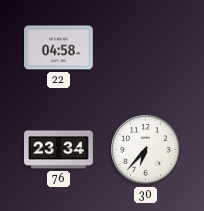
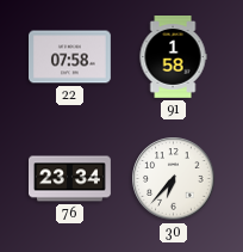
22: 04:58 -> 07:58 (70, 57)
91: none -> 1:58 (173, 57)
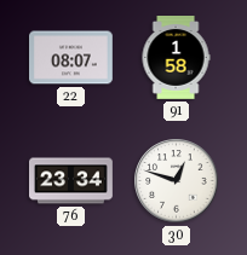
22: 07:58 -> 08:07 (71, 58)
30: 6:37 -> 12:48 (177, 181)
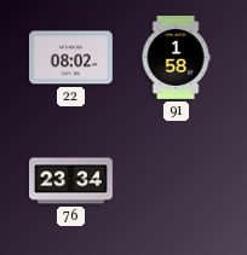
22: 08:07 -> 08:02 (71, 58)
30: 12:48 -> none (177, 181)
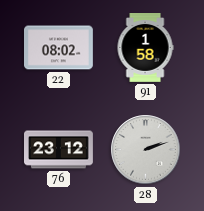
76: 23:34 -> 23:12 (59, 150)
28: none -> 2:12 (146, 150)
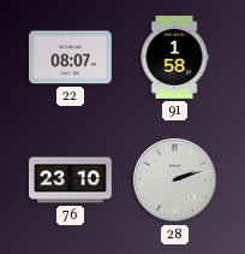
22: 08:02 -> 08:07 (71, 58)
76: 23:12 -> 23:10 (71, 181)
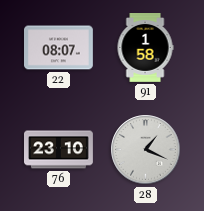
28: 2:12 -> 1:19 (146, 150)
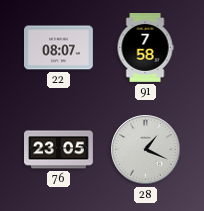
91: 1:58 -> 7:58 (145, 48)
76: 23:10 -> 23:05 (59, 150)
